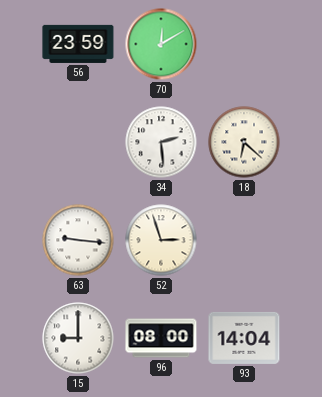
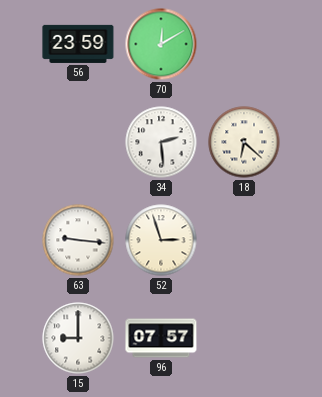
96: 08:00 -> 07:57 (161, 338)
93: 14:04 -> none (244, 338)
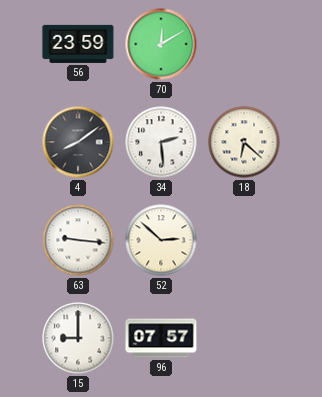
4: none -> 8:09 (78, 142)
52: 2:57 -> 2:52 (161, 240)
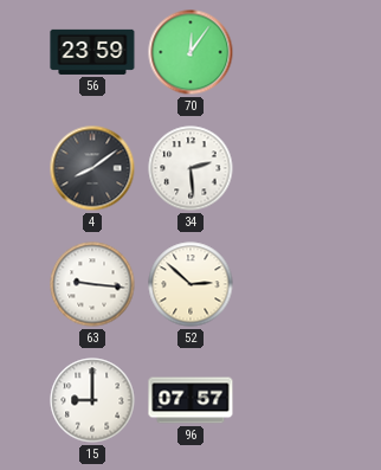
70: 12:10 -> 12:06 (190, 52)
18: 6:22 -> none (244, 142)
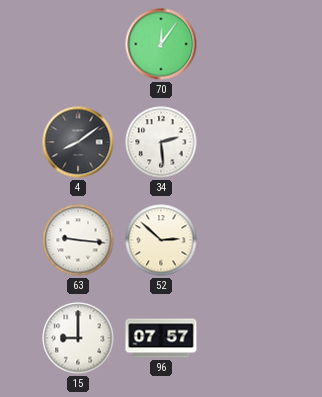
56: 23:59 -> none (92, 52)
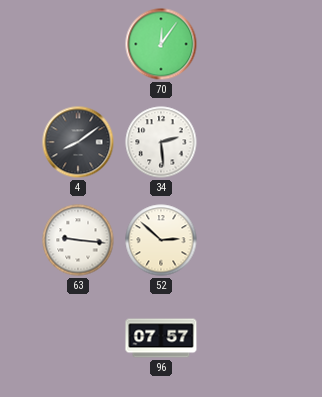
15: 9:00 -> none (78, 338)
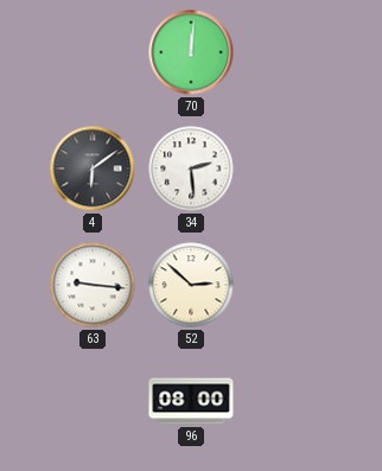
70: 12:06 -> 12:01 (191, 52)
4: 8:09 -> 6:09 (93, 168)
96: 07:57 -> 08:00 (191, 401)
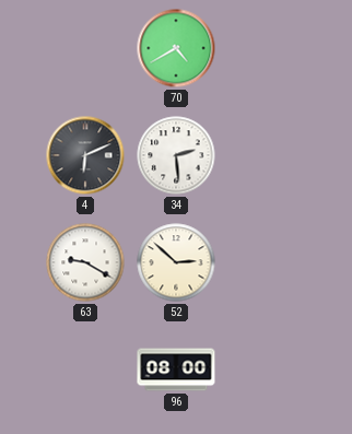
70: 12:01 -> 4:40 (176, 48)
4: 6:09 -> 6:11 (85, 155)
63: 9:16 -> 9:20 (85, 262)
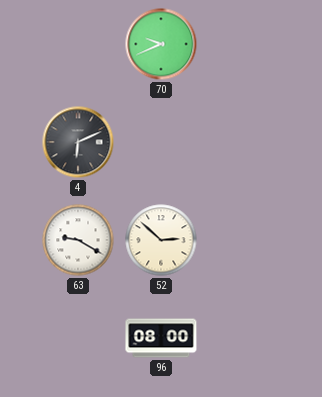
70: 4:40 -> 9:41 (161, 44)
34: 2:29 -> none (176, 155)
